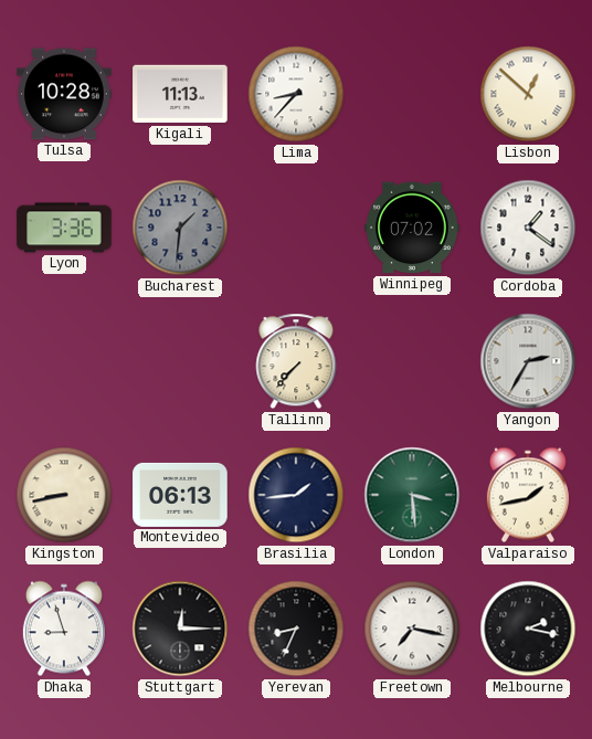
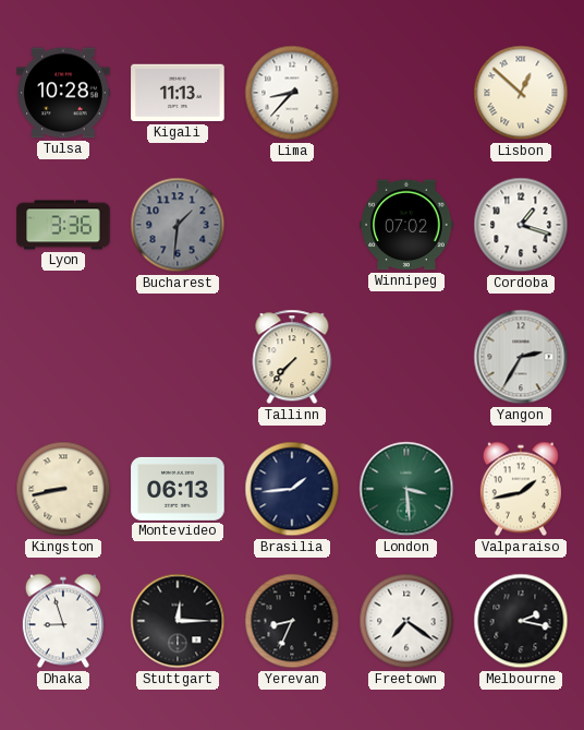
Cordoba: 1:21 -> 1:18 (521, 225)
Freetown: 7:17 -> 7:21 (406, 621)
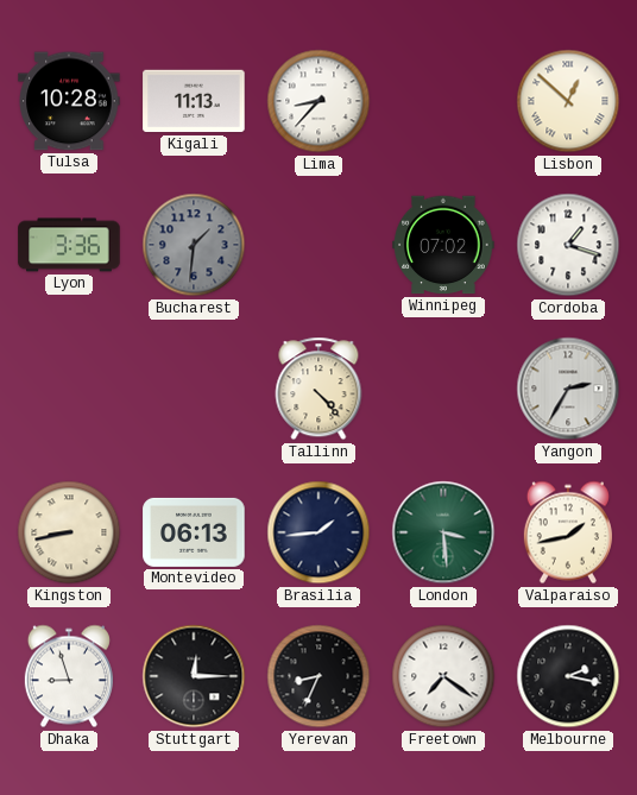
Tallinn: 7:37 -> 4:23 (318, 389)
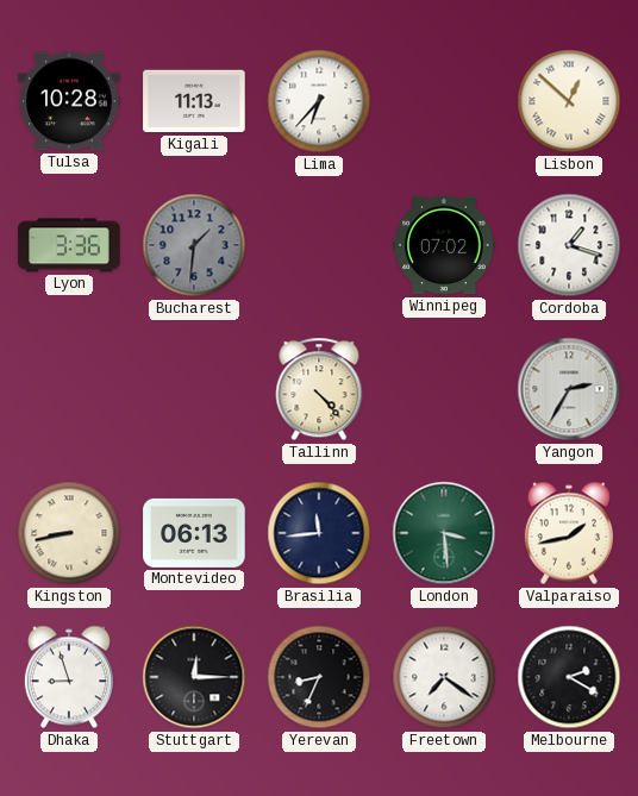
Lima: 8:37 -> 6:37 (319, 101)
Brasilia: 1:44 -> 11:44 (319, 533)
Melbourne: 2:17 -> 2:20 (569, 677)
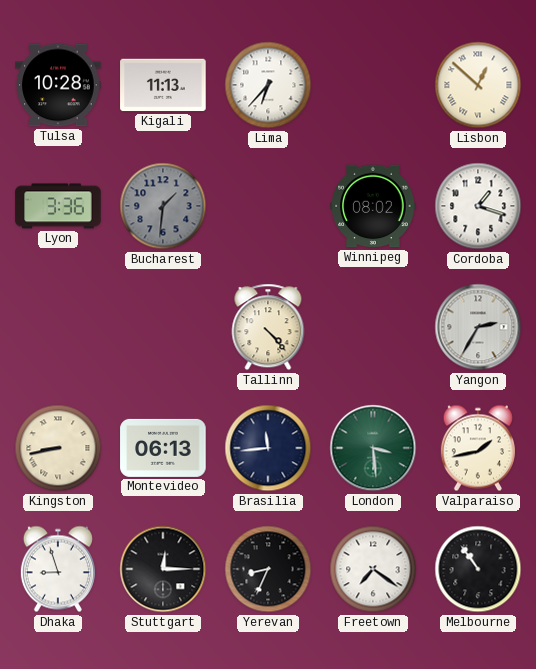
Winnipeg: 07:02 -> 08:02 (373, 206)
Melbourne: 2:20 -> 10:54 (478, 569)
